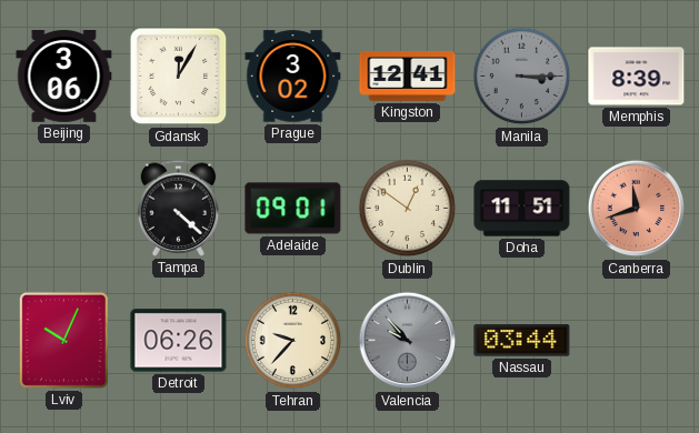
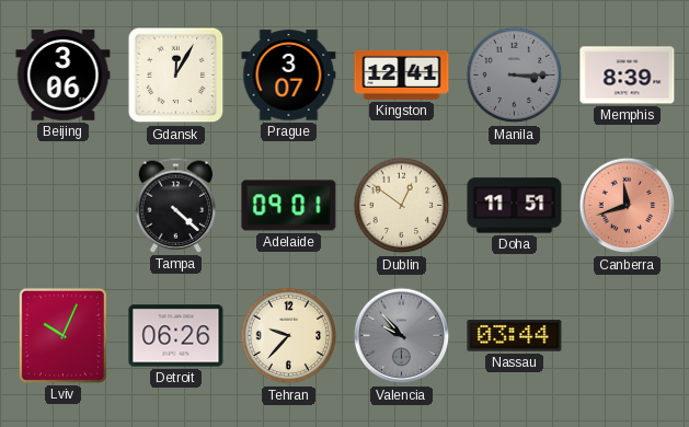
Prague: 3:02 -> 3:07 (289, 76)
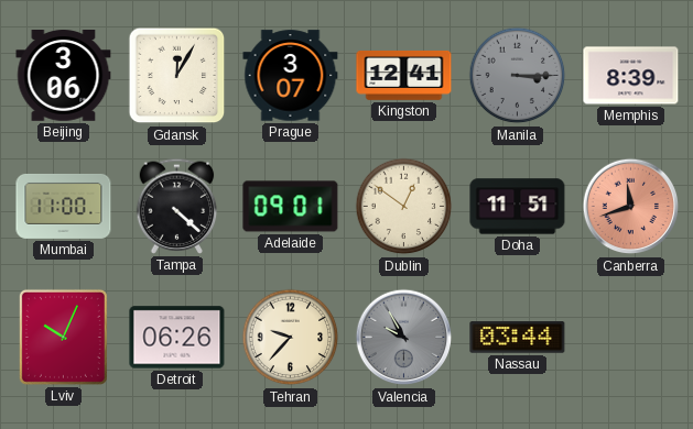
Mumbai: none -> 11:00 (64, 206)
Valencia: 9:53 -> 9:55 (404, 338)
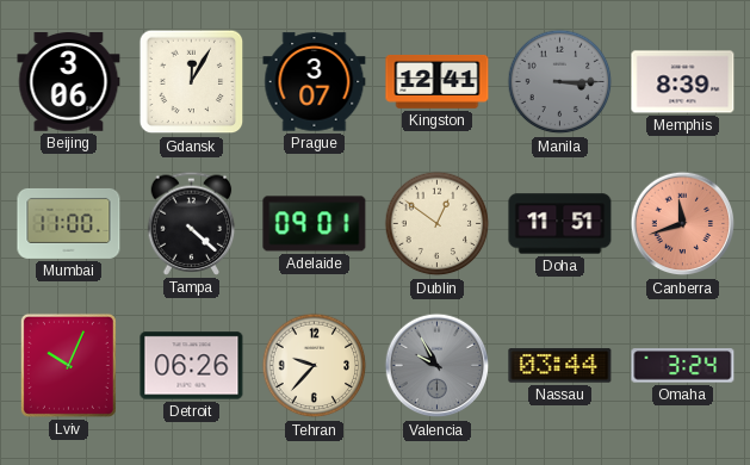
Omaha: none -> 3:24 (683, 366)
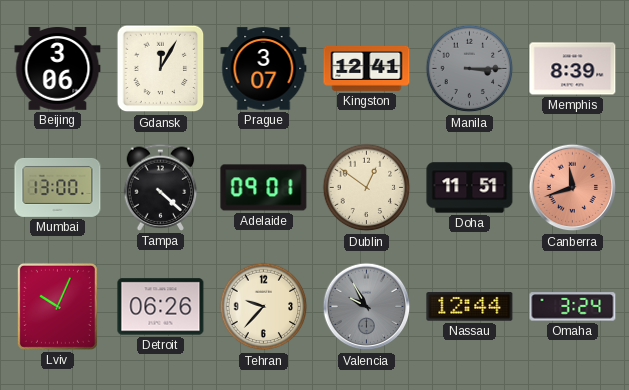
Mumbai: 11:00 -> 13:00 (58, 187)
Nassau: 03:44 -> 12:44 (470, 307)
